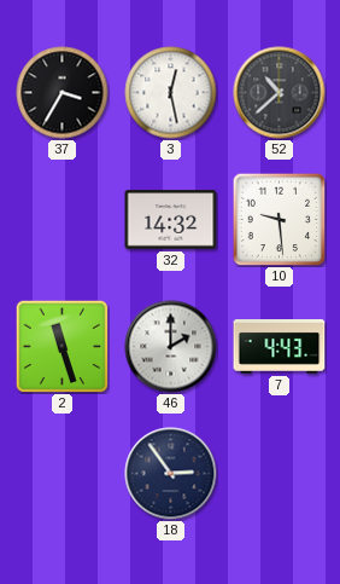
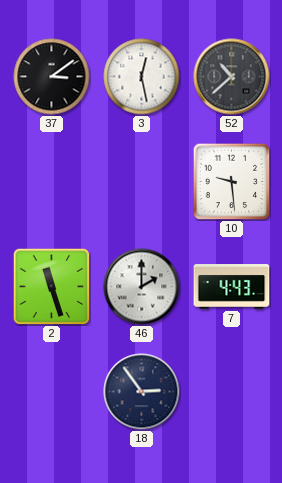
37: 3:35 -> 3:09 (52, 77)
32: 14:32 -> none (171, 220)
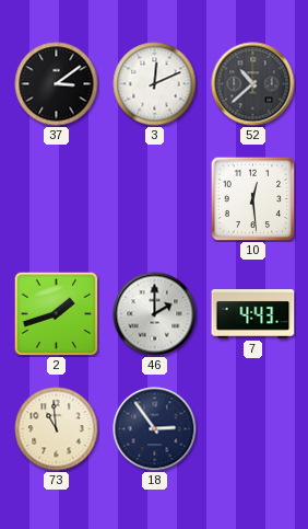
3: 12:28 -> 12:11 (155, 84)
10: 9:29 -> 12:29 (252, 198)
2: 11:27 -> 1:42 (56, 313)
73: none -> 10:59 (57, 429)
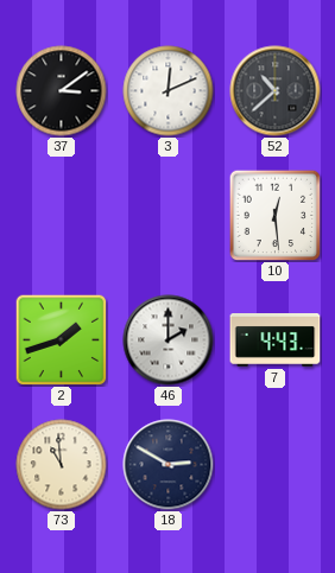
18: 2:54 -> 2:50 (169, 465)
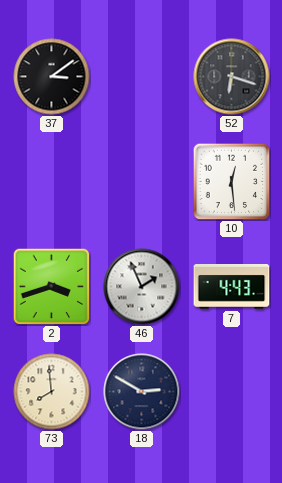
3: 12:11 -> none (169, 91)
52: 10:38 -> 6:18 (232, 77)
2: 1:42 -> 3:42 (51, 286)
46: 2:00 -> 1:56 (142, 287)
73: 10:59 -> 7:59 (52, 392)
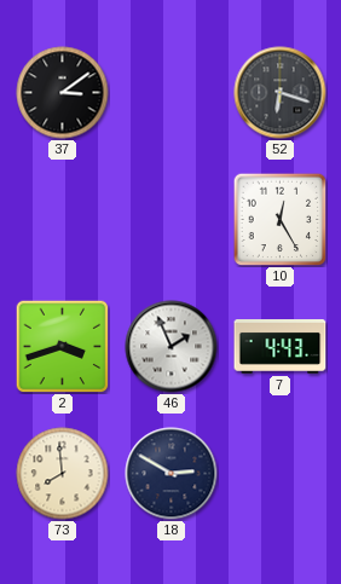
10: 12:29 -> 12:25 (279, 219)
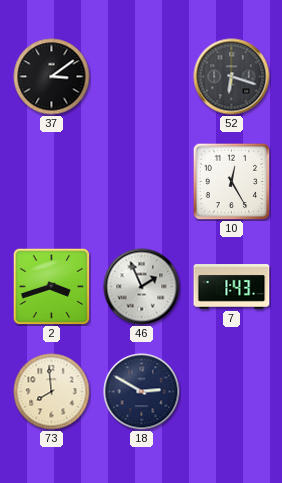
7: 4:43 -> 1:43 (232, 287)
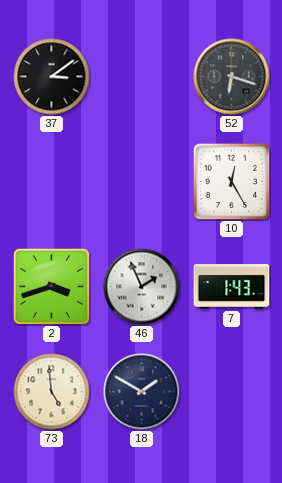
73: 7:59 -> 4:59 (52, 392)
18: 2:50 -> 1:50 (142, 392)
